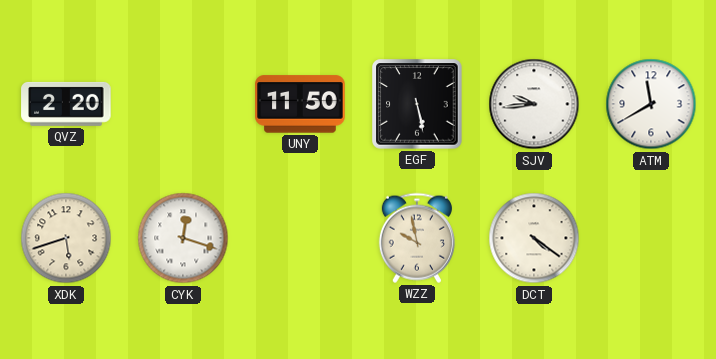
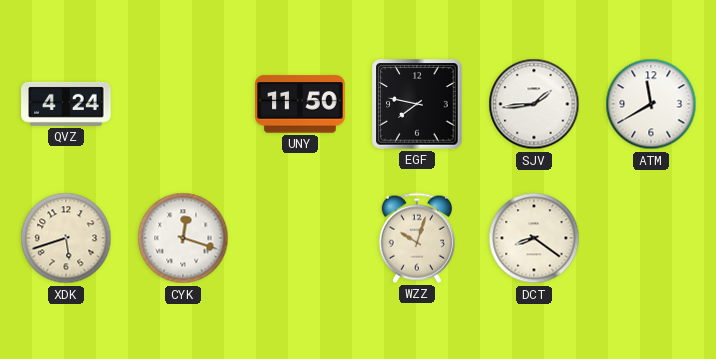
QVZ: 2:20 -> 4:24 (66, 104)
EGF: 5:28 -> 7:47 (417, 104)
SJV: 9:44 -> 1:44 (534, 104)
WZZ: 9:58 -> 10:03 (417, 238)
DCT: 4:21 -> 8:21 (534, 238)
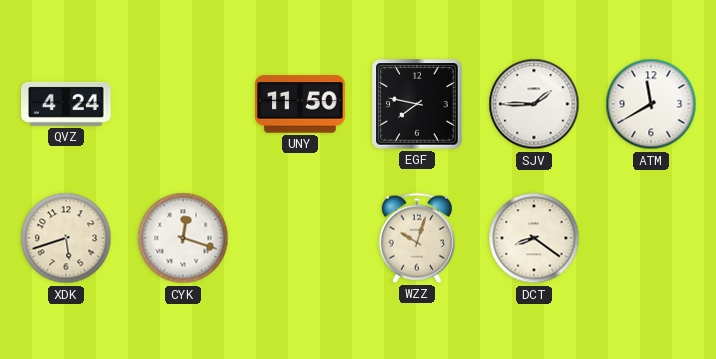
SJV: 1:44 -> 1:45 (534, 104)
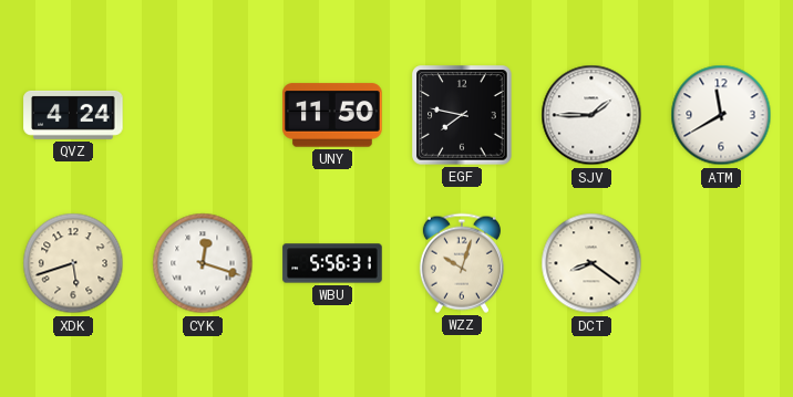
WBU: none -> 5:56 (332, 263)
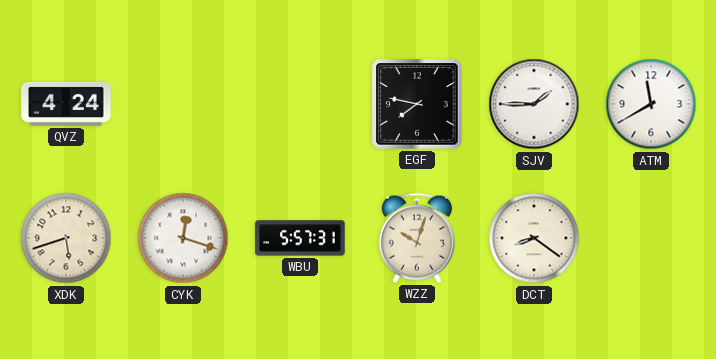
UNY: 11:50 -> none (332, 115)
WBU: 5:56 -> 5:57 (300, 238)
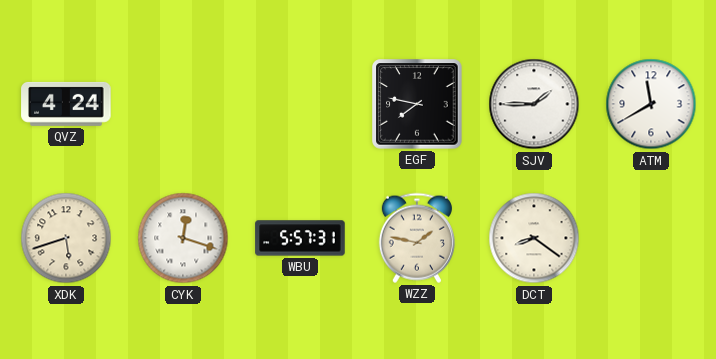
WZZ: 10:03 -> 1:47 (417, 238)
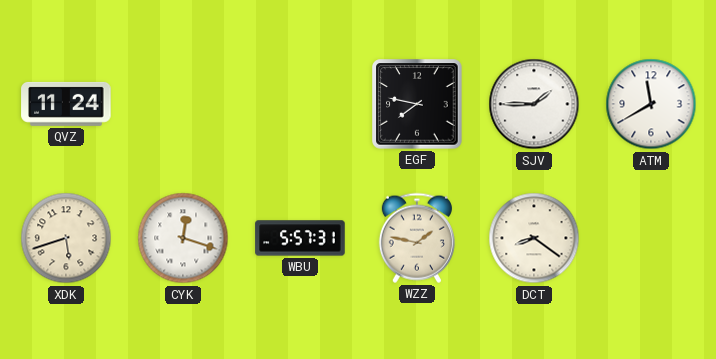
QVZ: 4:24 -> 11:24 (66, 104)
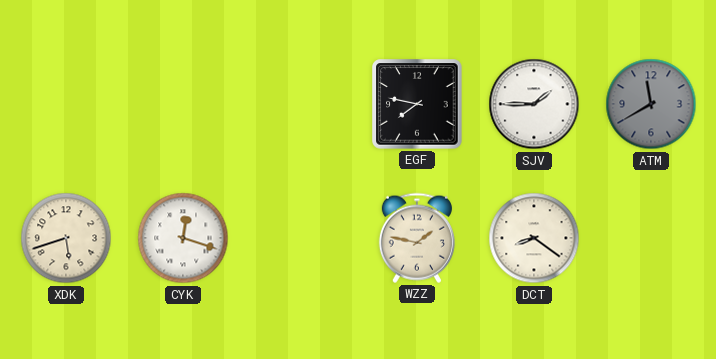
QVZ: 11:24 -> none (66, 104)
ATM dial: white -> grey (651, 104)
WBU: 5:57 -> none (300, 238)
